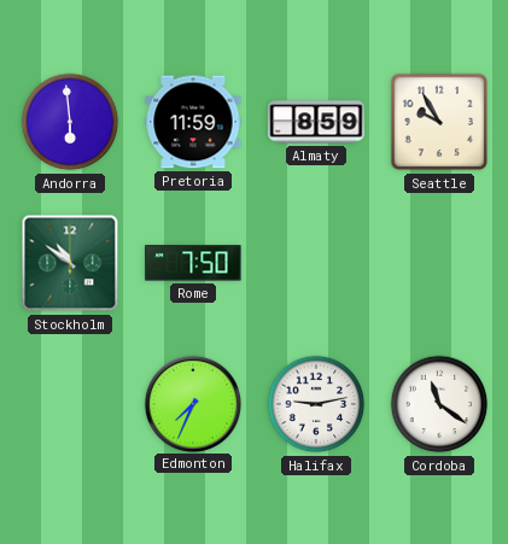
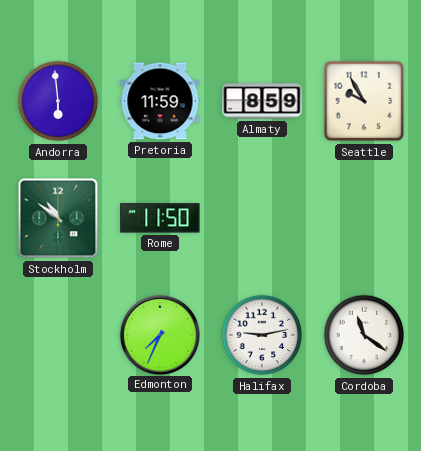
Rome: 7:50 -> 11:50 (160, 218)
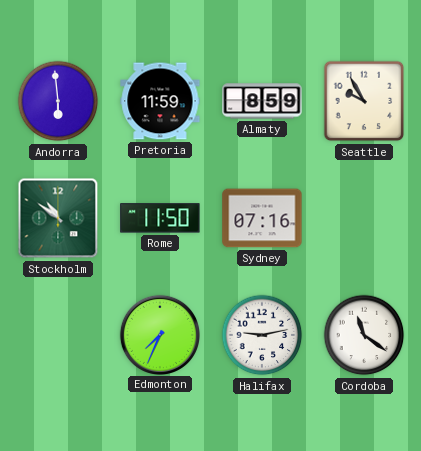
Sydney: none -> 07:16 (262, 218)
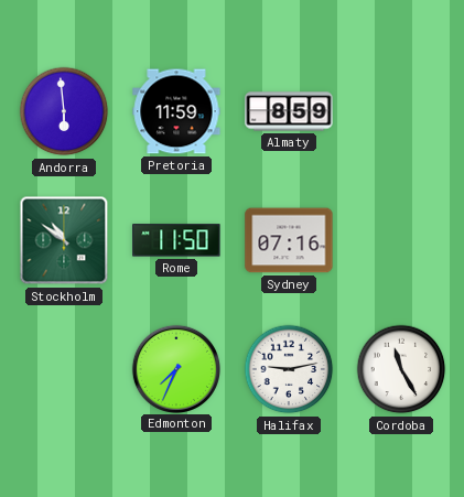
Seattle: 9:55 -> none (364, 101)
Cordoba: 11:21 -> 11:25 (401, 369)
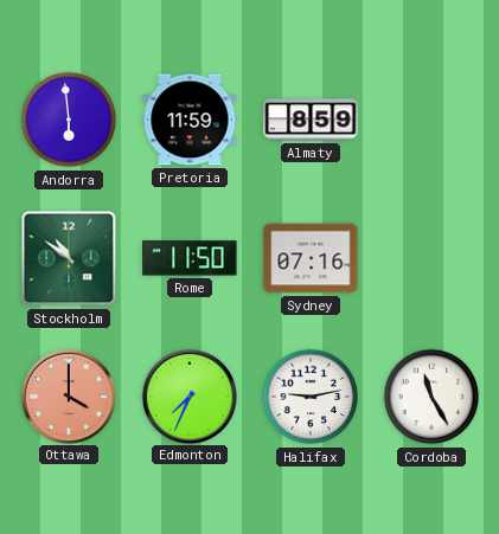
Ottawa: none -> 4:00 (68, 395)
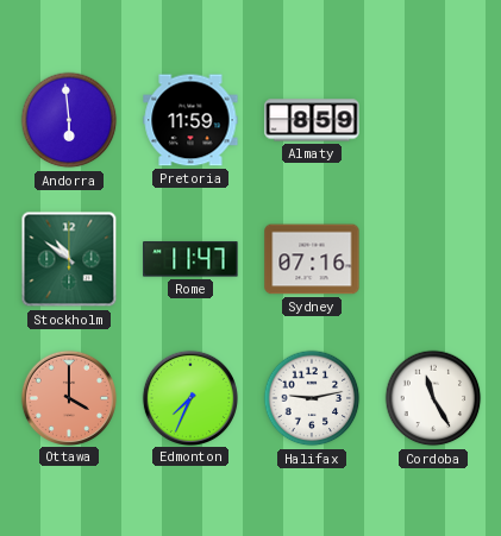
Rome: 11:50 -> 11:47 (190, 259)
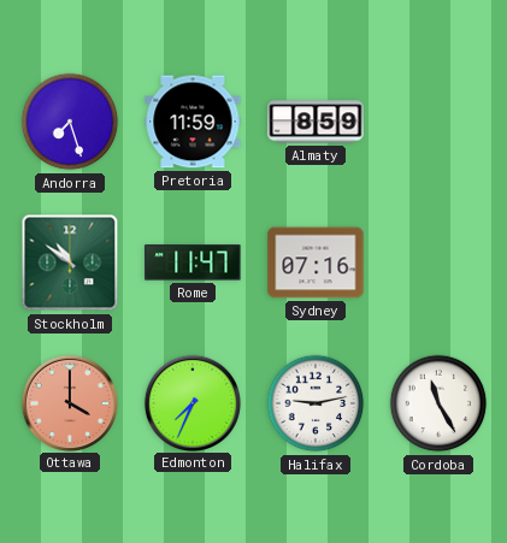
Andorra: 5:59 -> 7:27 (70, 122)
